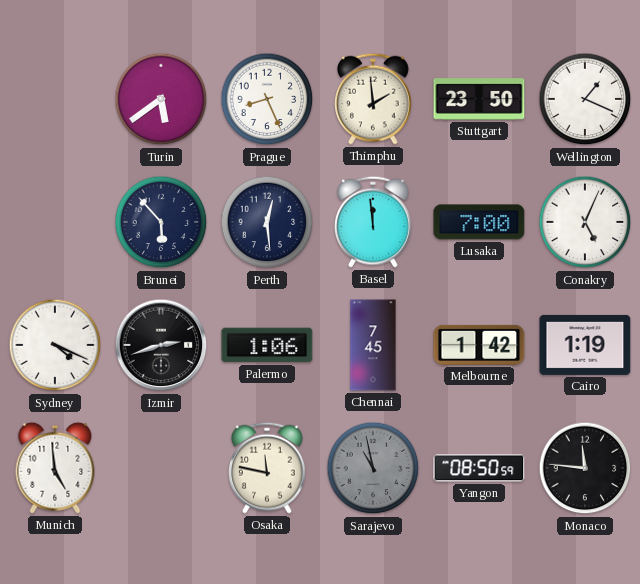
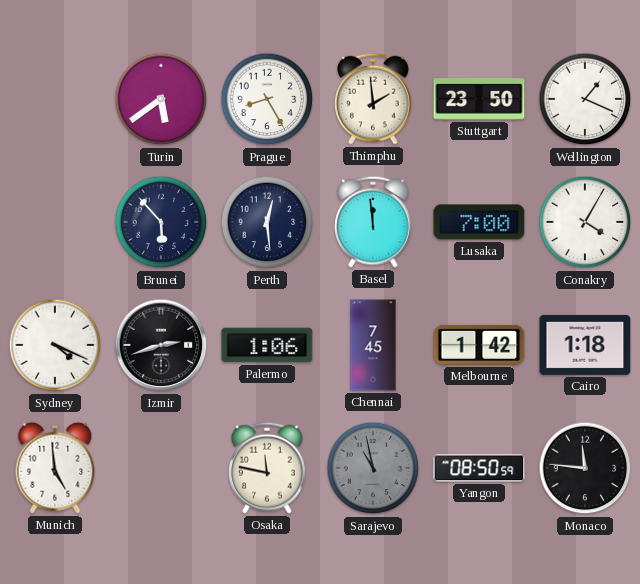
Prague: 8:26 -> 8:25 (267, 99)
Conakry: 5:04 -> 4:05 (585, 222)
Cairo: 1:19 -> 1:18 (585, 345)
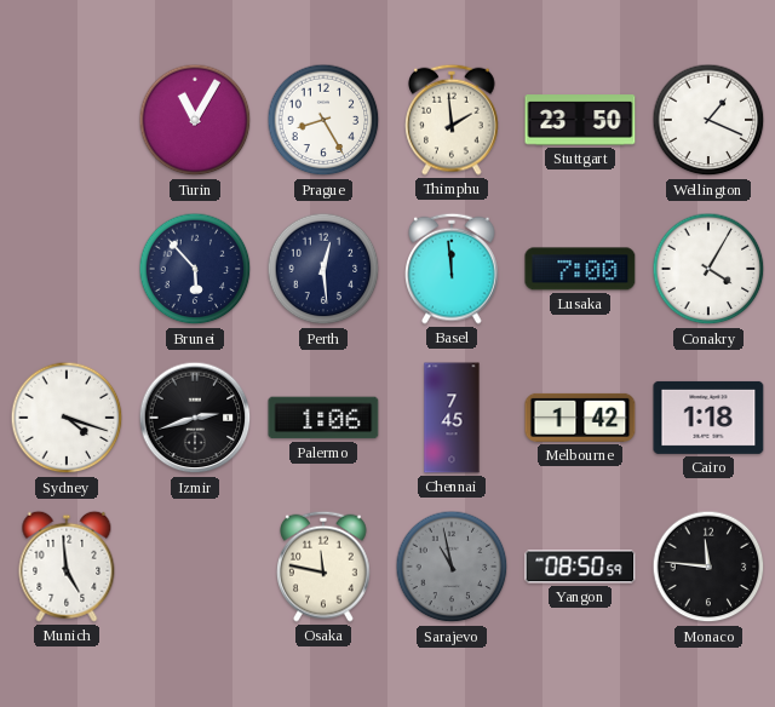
Turin: 5:39 -> 11:05 (195, 120)
Sydney: 4:19 -> 4:18 (67, 418)
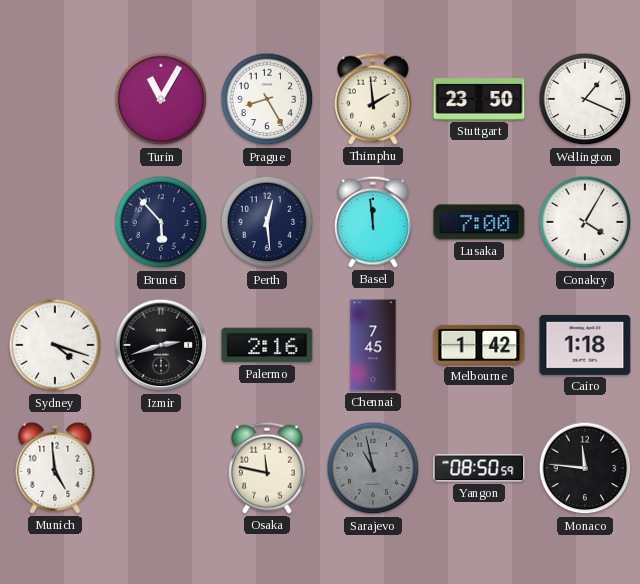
Palermo: 1:06 -> 2:16 (267, 345)
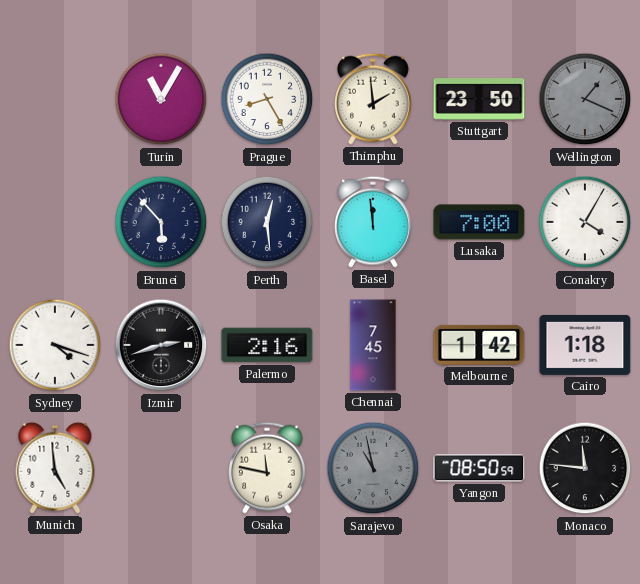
Wellington dial: white -> grey (585, 99)
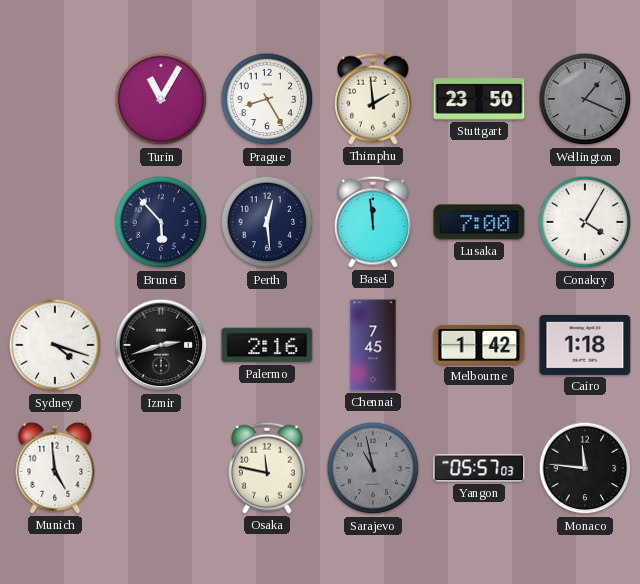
Yangon: 08:50 -> 05:57 (479, 468)
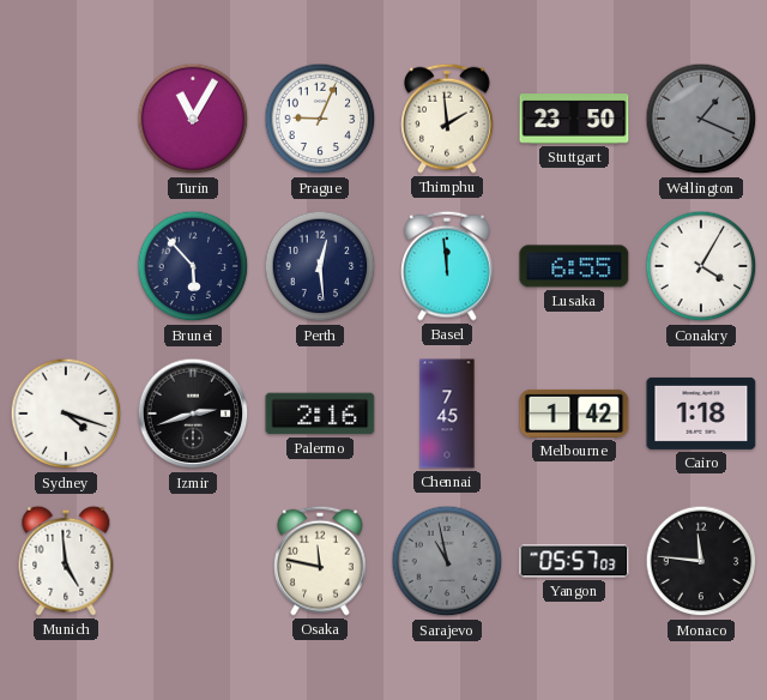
Prague: 8:25 -> 9:04 (320, 119)
Lusaka: 7:00 -> 6:55 (574, 266)
